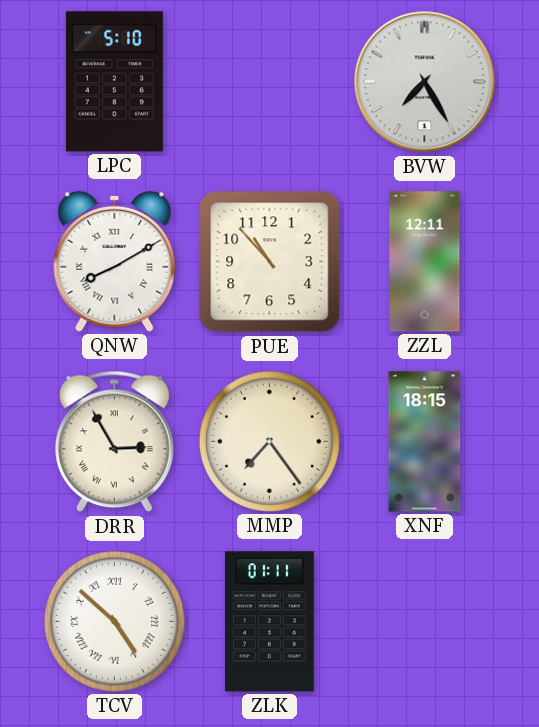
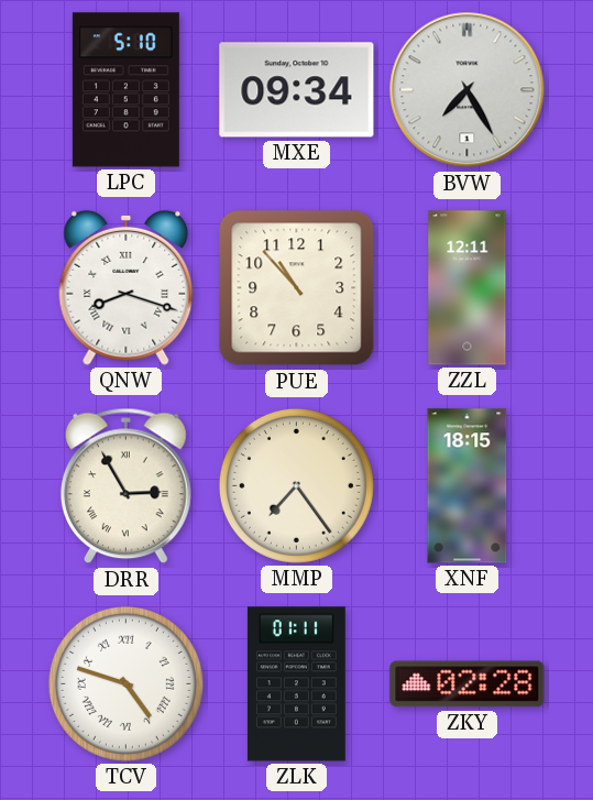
MXE: none -> 09:34 (297, 90)
QNW: 8:10 -> 8:18 (127, 287)
TCV: 4:52 -> 4:48 (125, 683)
ZKY: none -> 02:28 (468, 684)
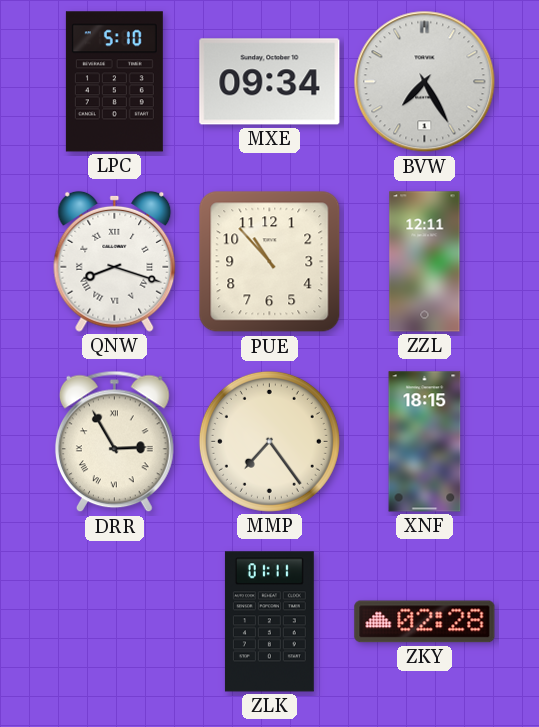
TCV: 4:48 -> none (125, 683)
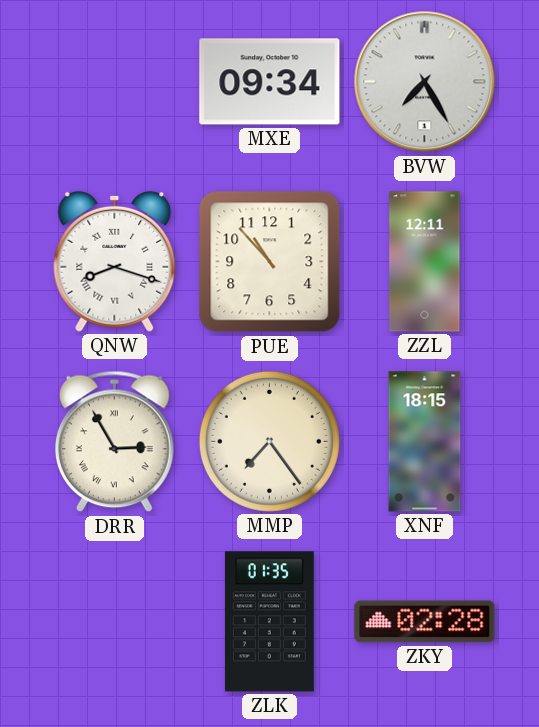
LPC: 5:10 -> none (114, 82)
ZLK: 01:11 -> 01:35 (269, 622)
